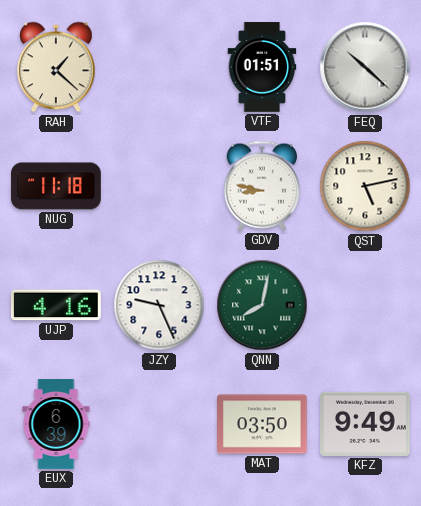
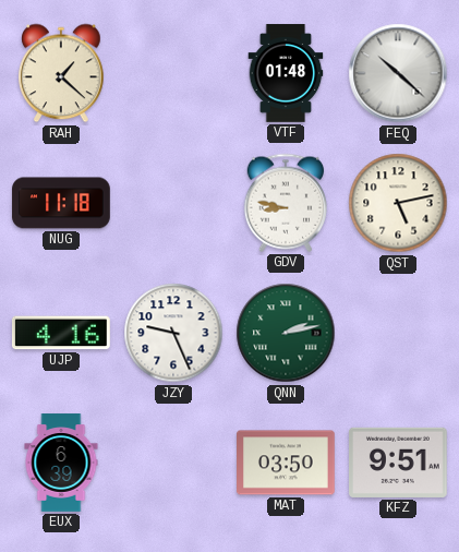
VTF: 01:51 -> 01:48 (286, 73)
QNN: 8:02 -> 2:13 (286, 333)
KFZ: 9:49 -> 9:51 (399, 463)
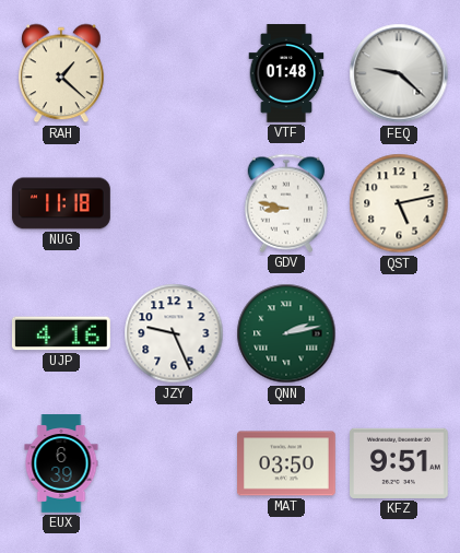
FEQ: 10:22 -> 9:22 (399, 73)
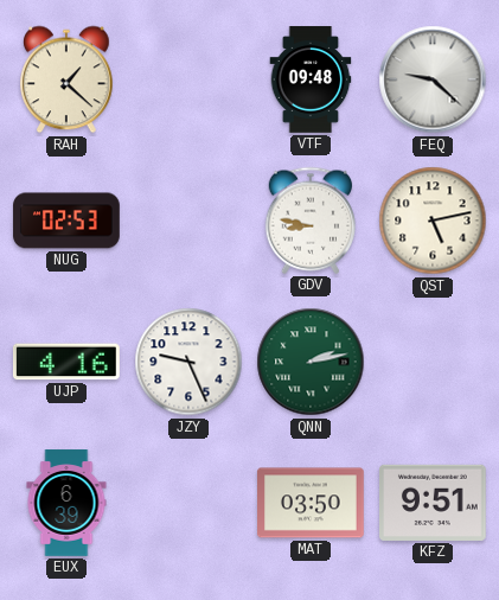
VTF: 01:48 -> 09:48 (311, 79)
NUG: 11:18 -> 02:53 (66, 221)
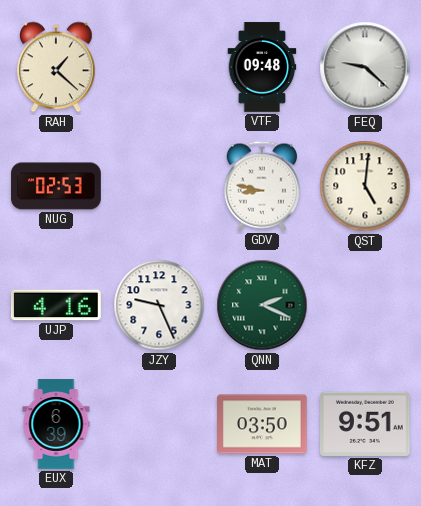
QST: 5:13 -> 5:01 (365, 186)
QNN: 2:13 -> 2:19 (262, 305)
